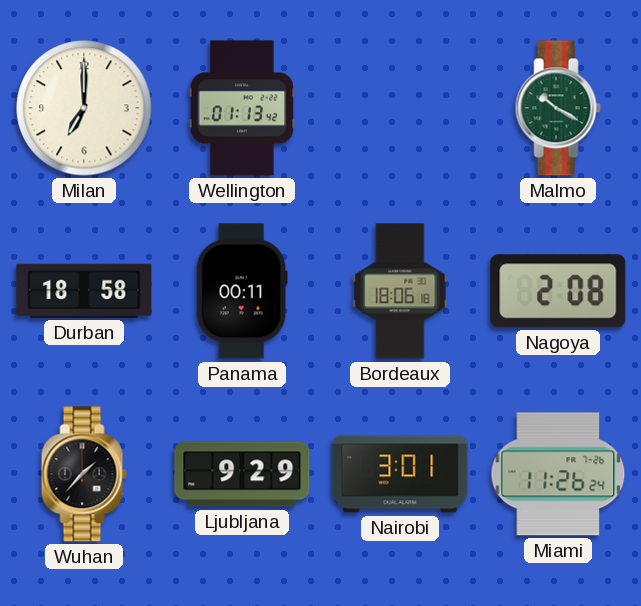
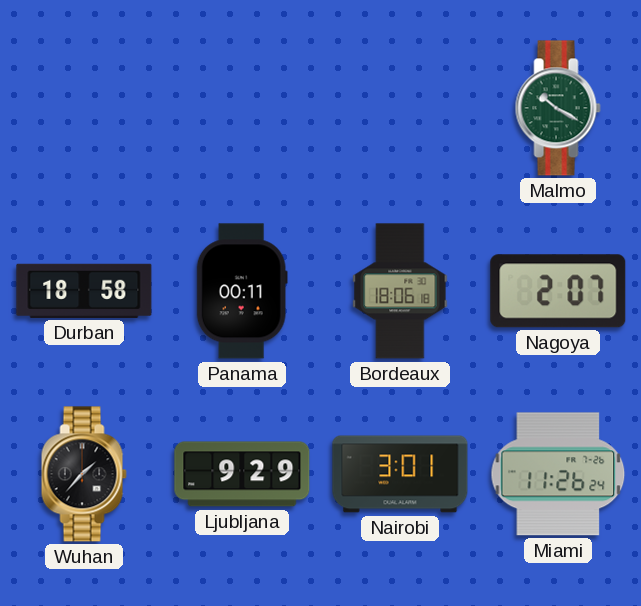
Milan: 7:00 -> none (84, 108)
Wellington: 01:13 -> none (241, 108)
Nagoya: 2:08 -> 2:07 (558, 291)
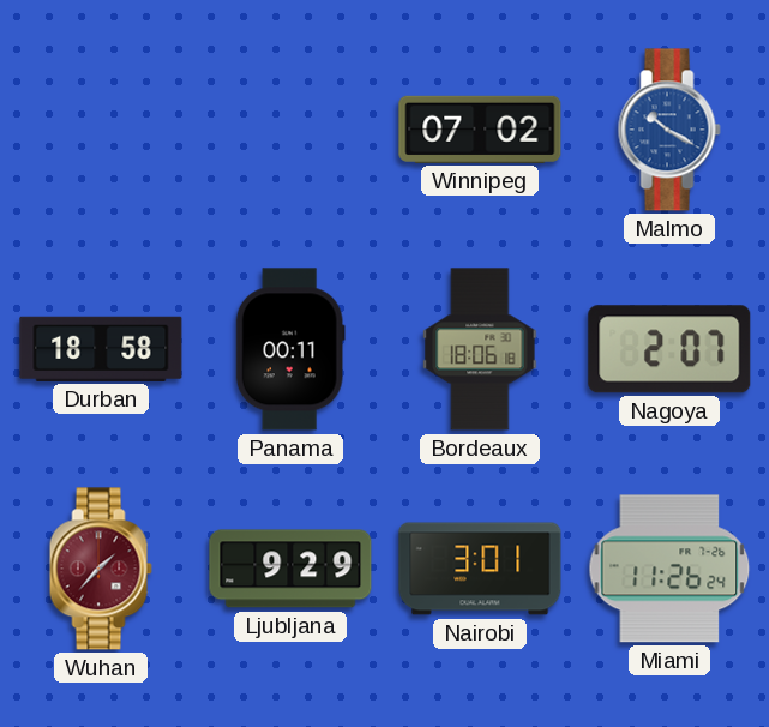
Winnipeg: none -> 07:02 (480, 130)
Malmo dial: green -> blue (669, 130)
Wuhan dial: black -> burgundy (101, 569)
